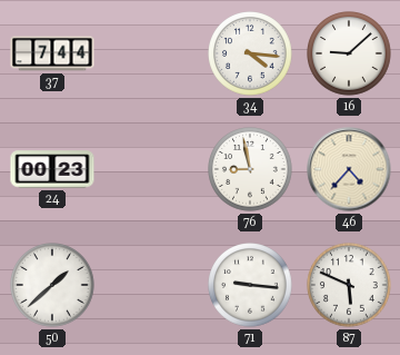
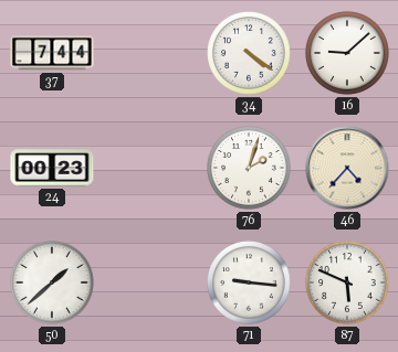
34: 4:16 -> 4:21 (249, 53)
76: 8:58 -> 2:03 (249, 168)
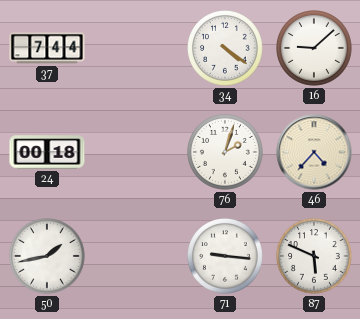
24: 00:23 -> 00:18 (47, 152)
50: 1:38 -> 1:43 (47, 256)
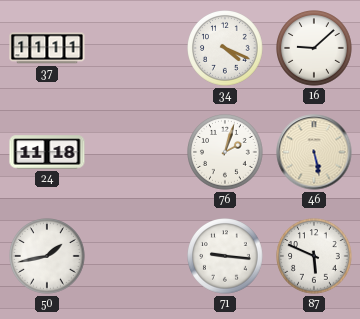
37: 7:44 -> 11:11 (47, 48)
34: 4:21 -> 4:19 (225, 48)
24: 00:18 -> 11:18 (47, 152)
46: 4:37 -> 5:28 (314, 152)
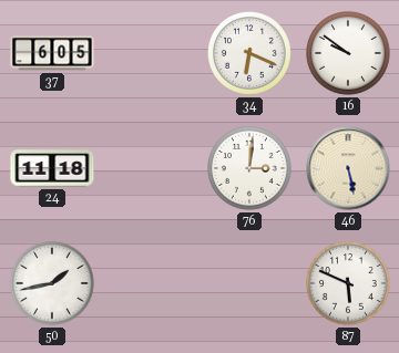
37: 11:11 -> 6:05 (52, 53)
34: 4:19 -> 6:19 (249, 53)
16: 9:08 -> 9:51 (348, 53)
76: 2:03 -> 3:01 (249, 168)
71: 9:16 -> none (225, 256)
